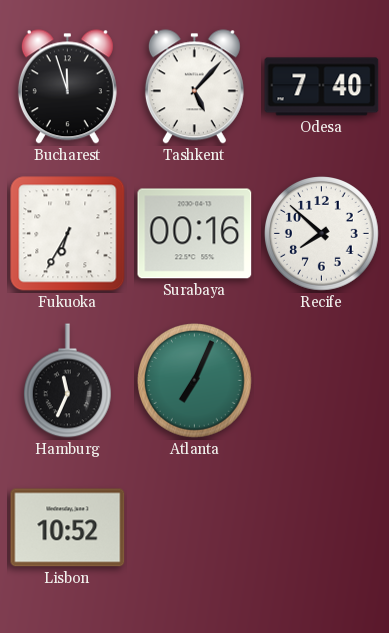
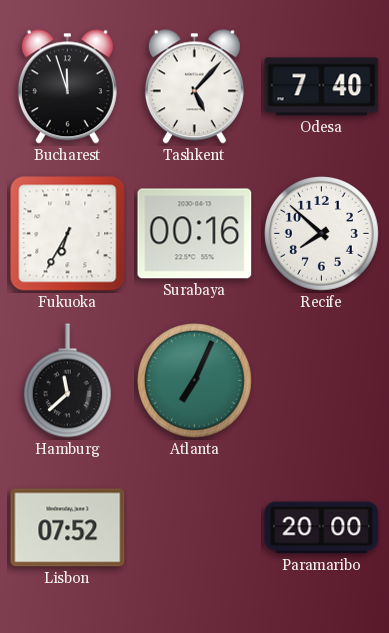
Hamburg: 11:34 -> 11:38 (67, 381)
Lisbon: 10:52 -> 07:52 (68, 528)
Paramaribo: none -> 20:00 (322, 528)
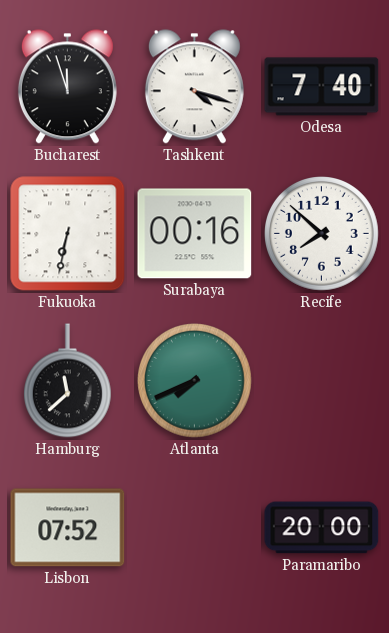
Tashkent: 5:07 -> 4:18 (194, 87)
Fukuoka: 6:35 -> 6:32 (68, 234)
Atlanta: 7:04 -> 7:41 (195, 381)
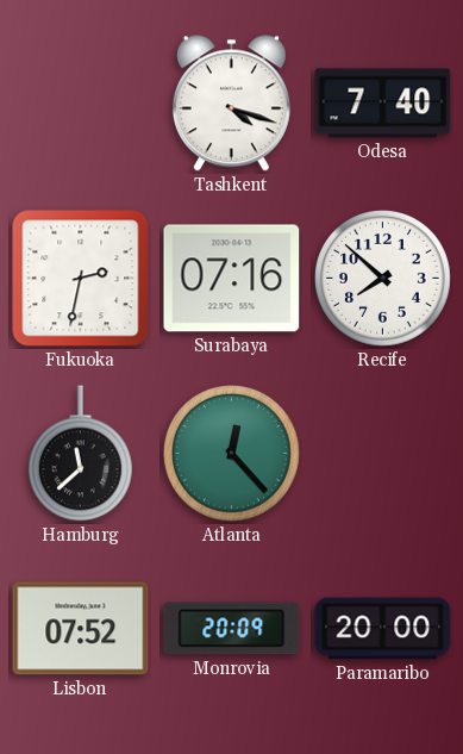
Bucharest: 11:57 -> none (67, 87)
Fukuoka: 6:32 -> 2:32 (81, 279)
Surabaya: 00:16 -> 07:16 (232, 279)
Atlanta: 7:41 -> 12:23 (232, 454)
Monrovia: none -> 20:09 (232, 629)
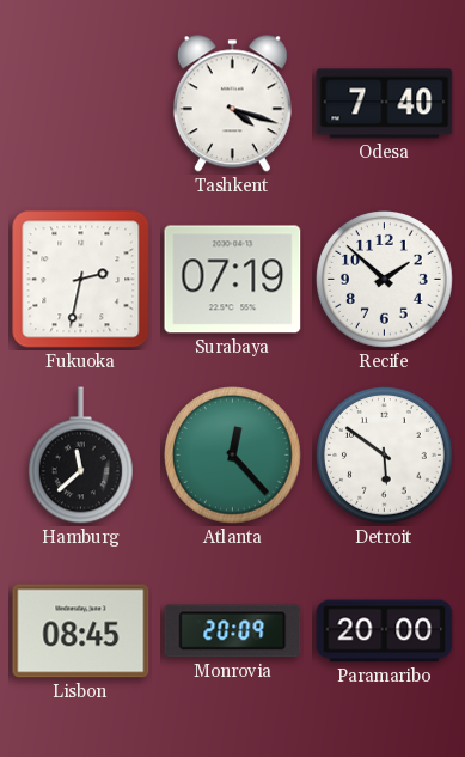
Surabaya: 07:16 -> 07:19 (233, 280)
Recife: 7:52 -> 1:52 (385, 280)
Detroit: none -> 5:51 (385, 456)
Lisbon: 07:52 -> 08:45 (81, 631)
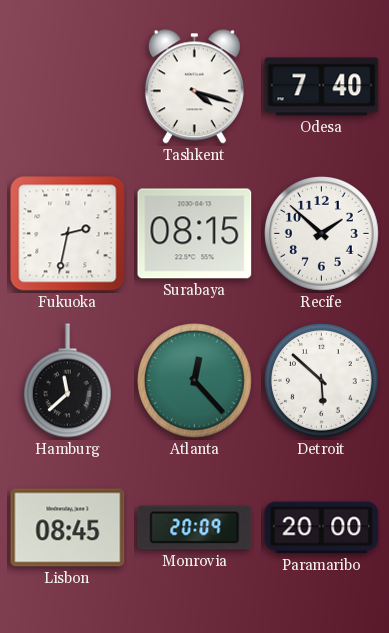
Surabaya: 07:19 -> 08:15 (195, 234)
Detroit: 5:51 -> 5:52 (322, 381)
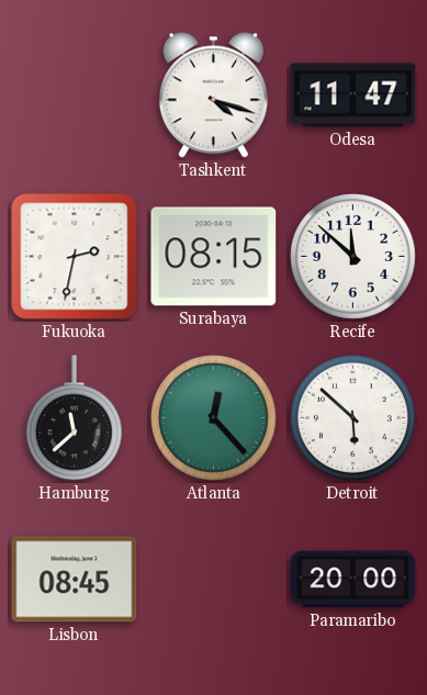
Odesa: 7:40 -> 11:47 (353, 96)
Recife: 1:52 -> 11:52 (353, 257)
Monrovia: 20:09 -> none (195, 528)
